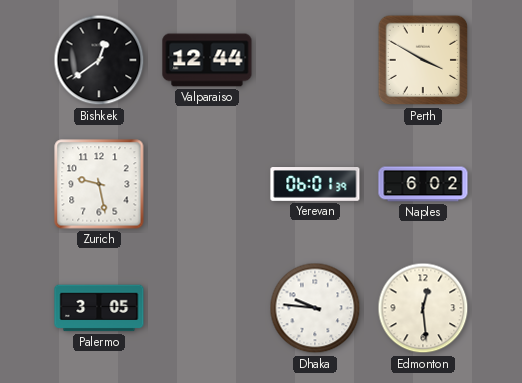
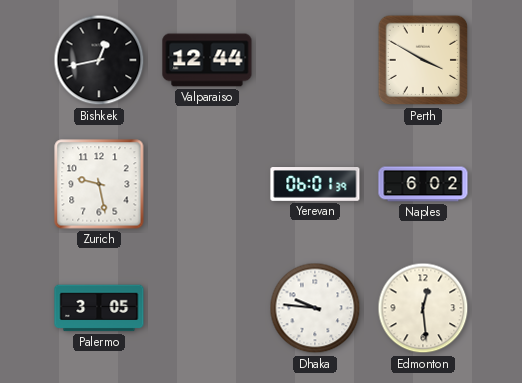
Bishkek: 12:39 -> 12:43 (99, 60)
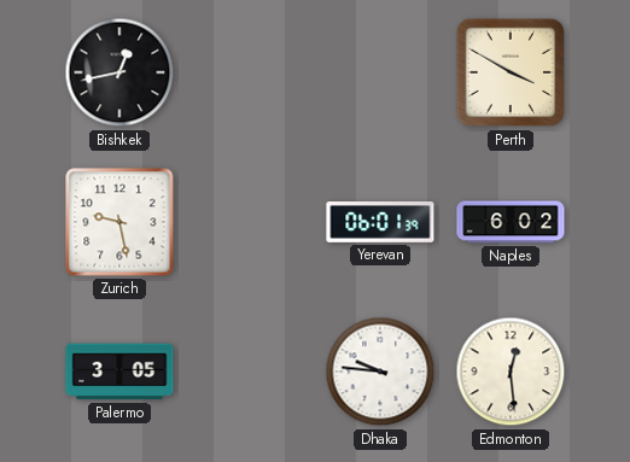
Valparaiso: 12:44 -> none (207, 60)
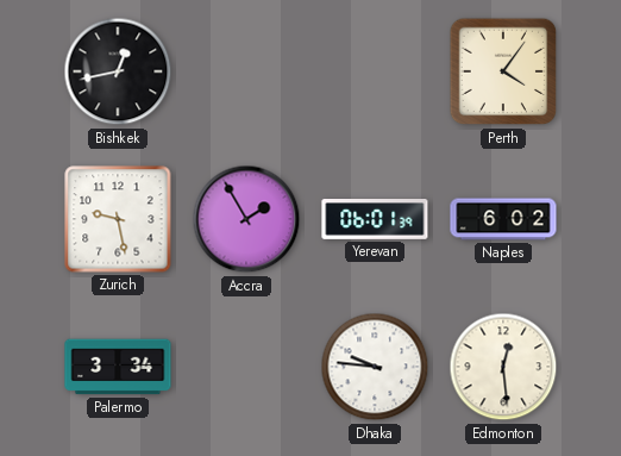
Perth: 3:50 -> 4:06 (503, 71)
Accra: none -> 1:55 (246, 219)
Palermo: 3:05 -> 3:34 (118, 367)
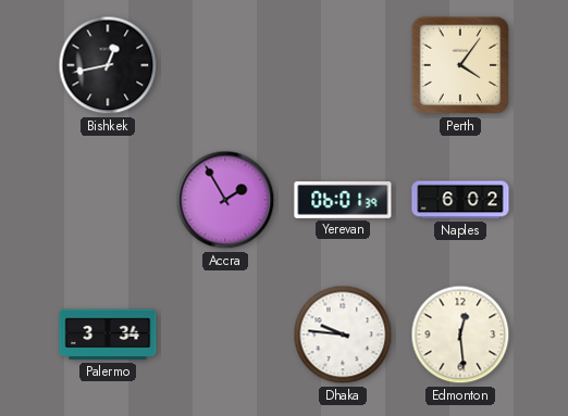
Zurich: 9:28 -> none (118, 219)
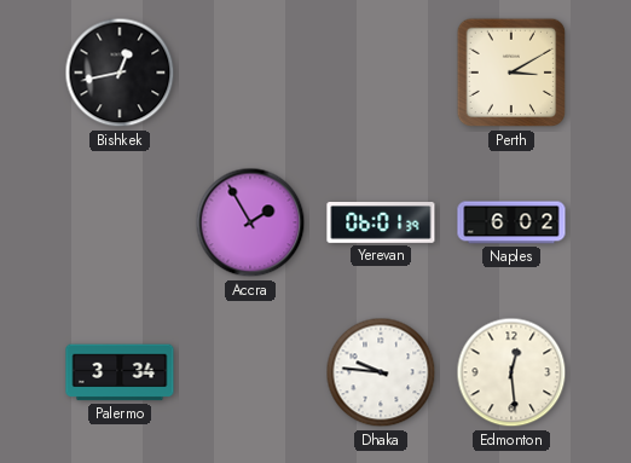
Perth: 4:06 -> 3:10 (511, 73)
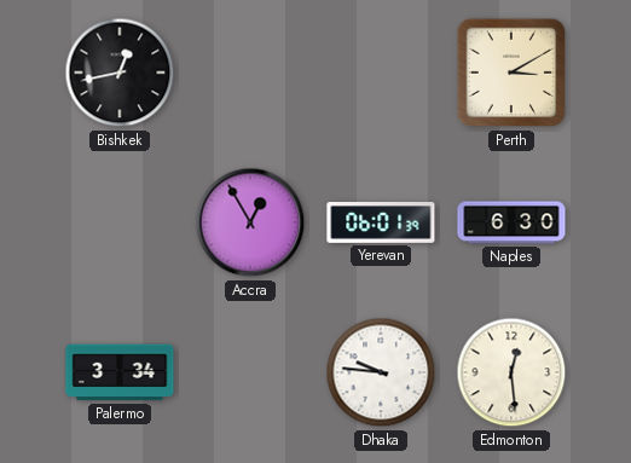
Accra: 1:55 -> 12:55 (250, 222)
Naples: 6:02 -> 6:30 (511, 222)
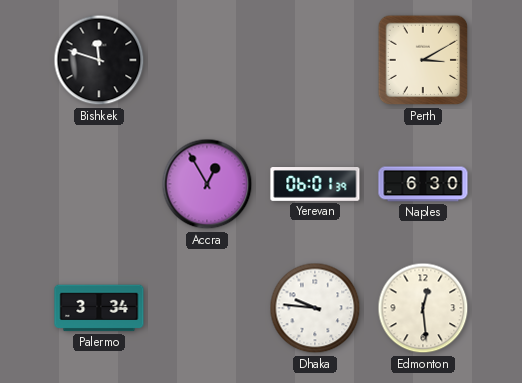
Bishkek: 12:43 -> 11:48 (99, 60)
